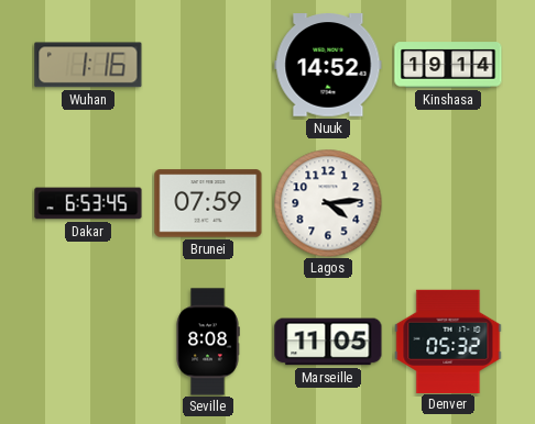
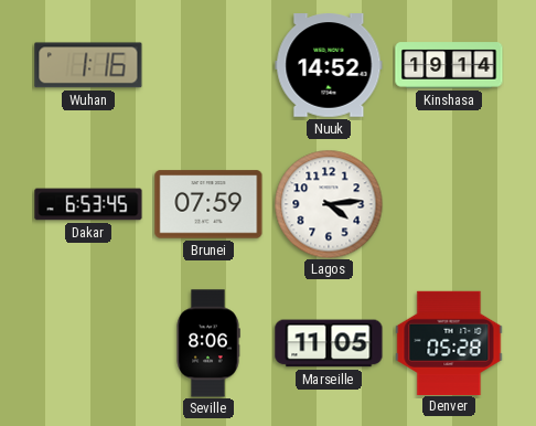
Seville: 8:08 -> 8:06 (208, 343)
Denver: 05:32 -> 05:28 (449, 342)
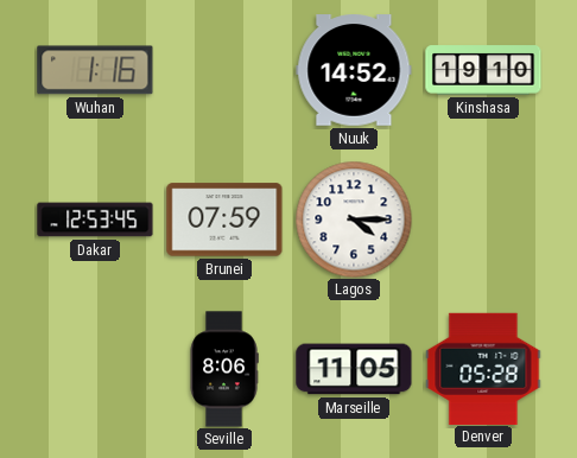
Kinshasa: 19:14 -> 19:10 (483, 70)
Dakar: 6:53 -> 12:53 (95, 220)
Lagos: 4:14 -> 4:15 (354, 220)
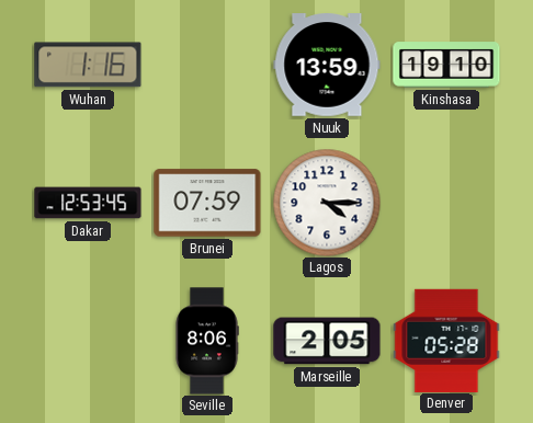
Nuuk: 14:52 -> 13:59 (327, 65)
Marseille: 11:05 -> 2:05 (327, 341)
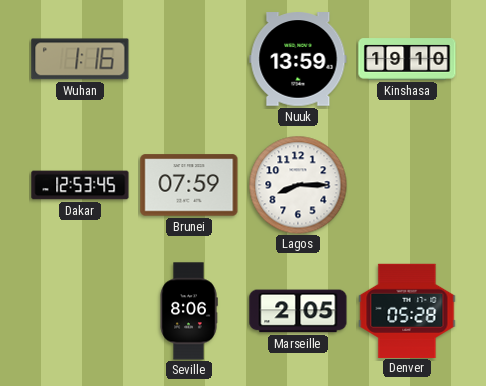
Lagos: 4:15 -> 8:15 (298, 185)
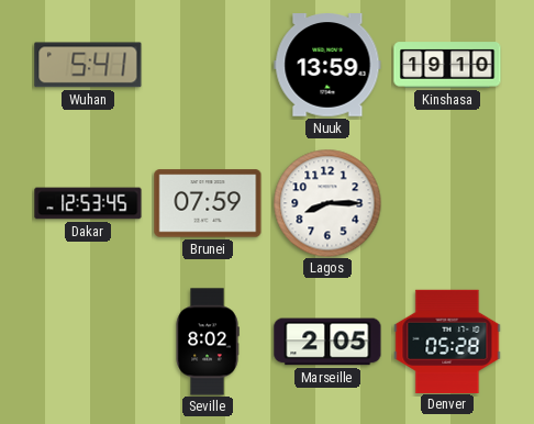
Wuhan: 1:16 -> 5:41 (88, 65)
Seville: 8:06 -> 8:02 (208, 342)
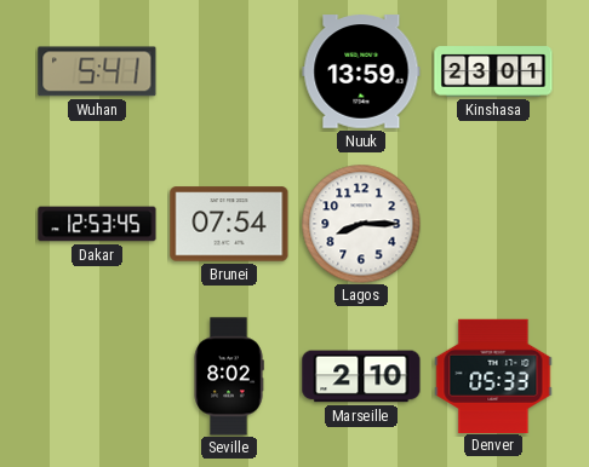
Kinshasa: 19:10 -> 23:01 (493, 71)
Brunei: 07:59 -> 07:54 (229, 224)
Marseille: 2:05 -> 2:10 (361, 376)
Denver: 05:28 -> 05:33 (493, 375)
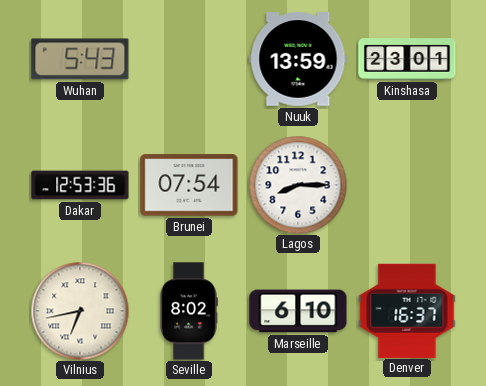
Wuhan: 5:41 -> 5:43 (80, 59)
Dakar: 12:53:45 -> 12:53:36 (80, 185)
Vilnius: none -> 6:43 (80, 311)
Marseille: 2:10 -> 6:10 (298, 311)
Denver: 05:33 -> 16:37 (407, 310)
